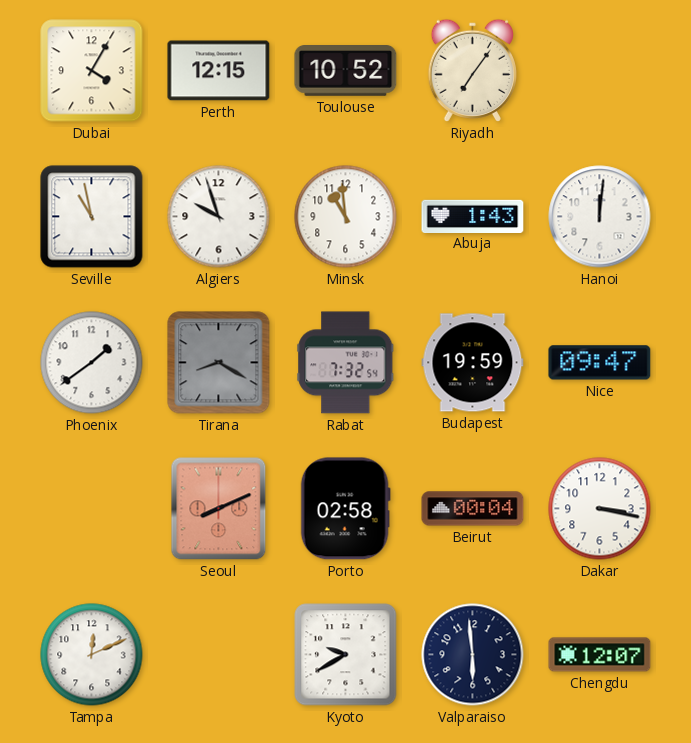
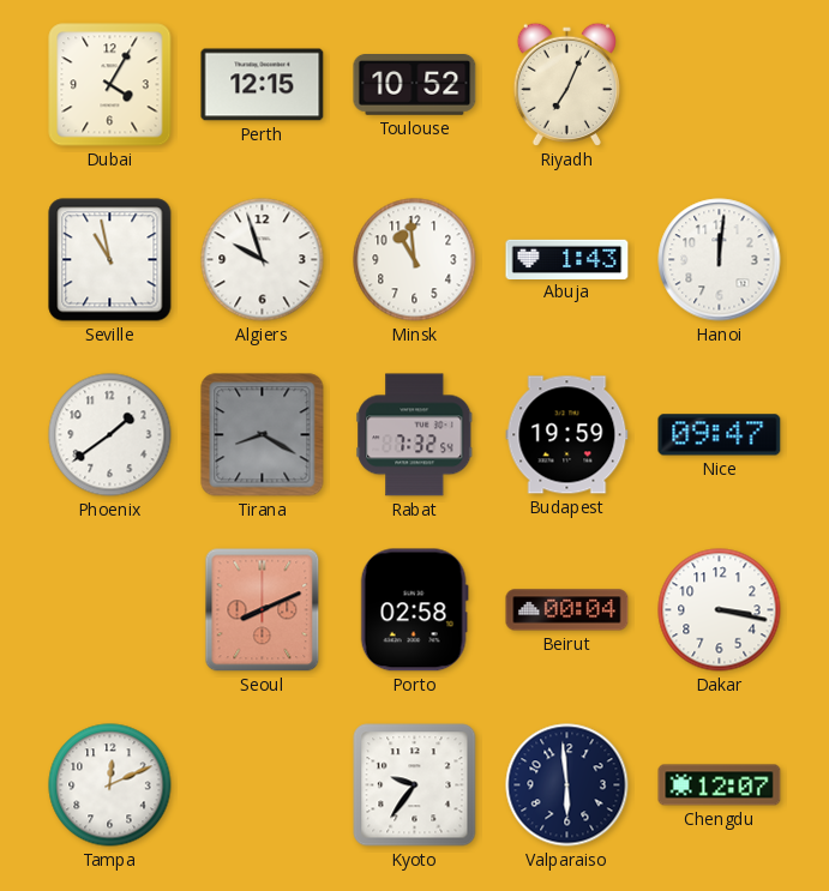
Riyadh: 7:06 -> 7:04 (566, 84)
Kyoto: 9:40 -> 9:36 (415, 785)
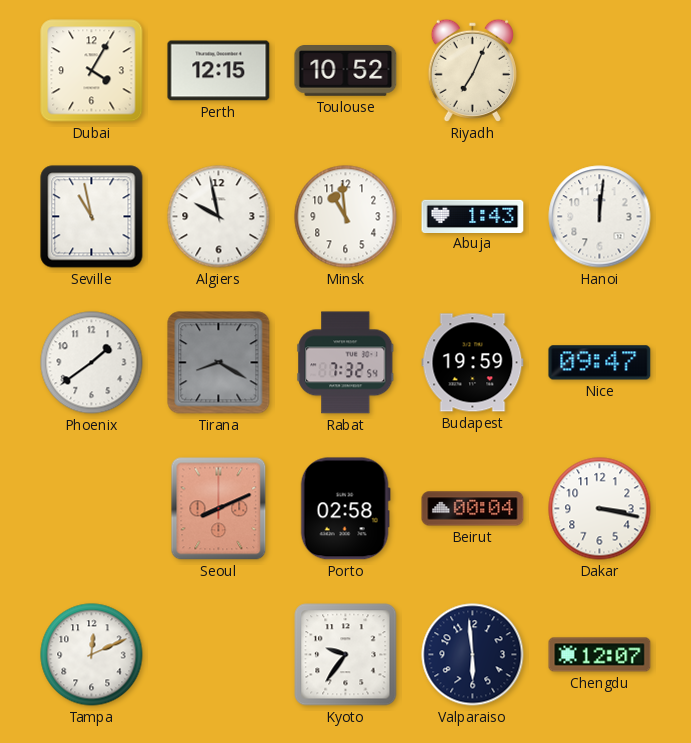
Algiers: 9:57 -> 9:58 (219, 217)
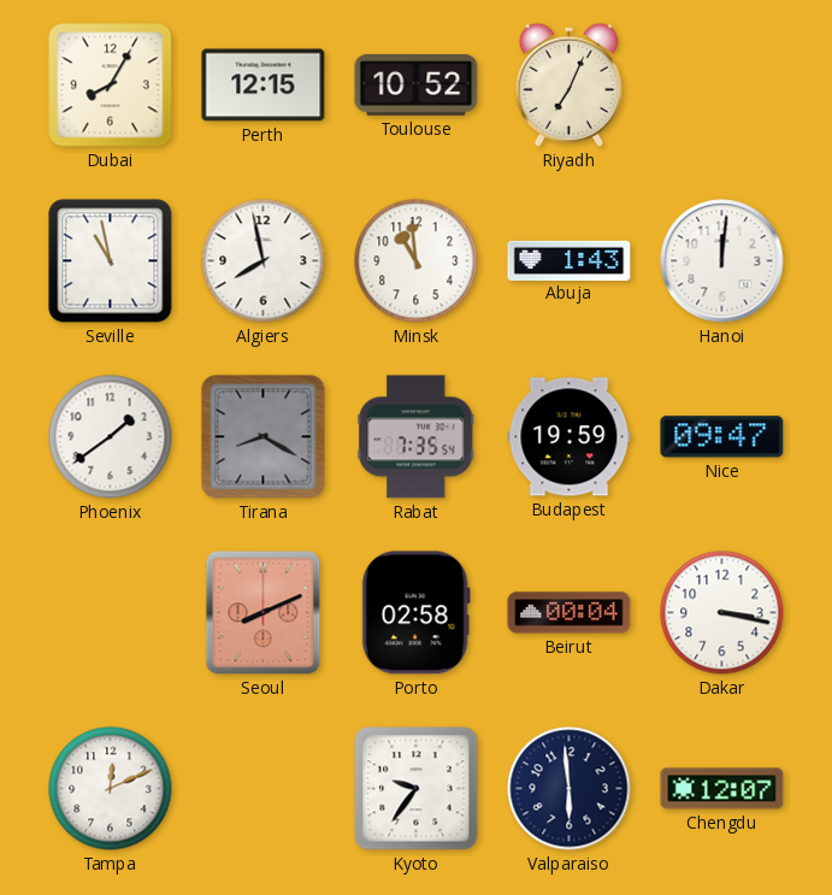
Dubai: 4:05 -> 8:05 (111, 86)
Algiers: 9:58 -> 7:58 (264, 261)
Rabat: 7:32 -> 7:35 (417, 437)
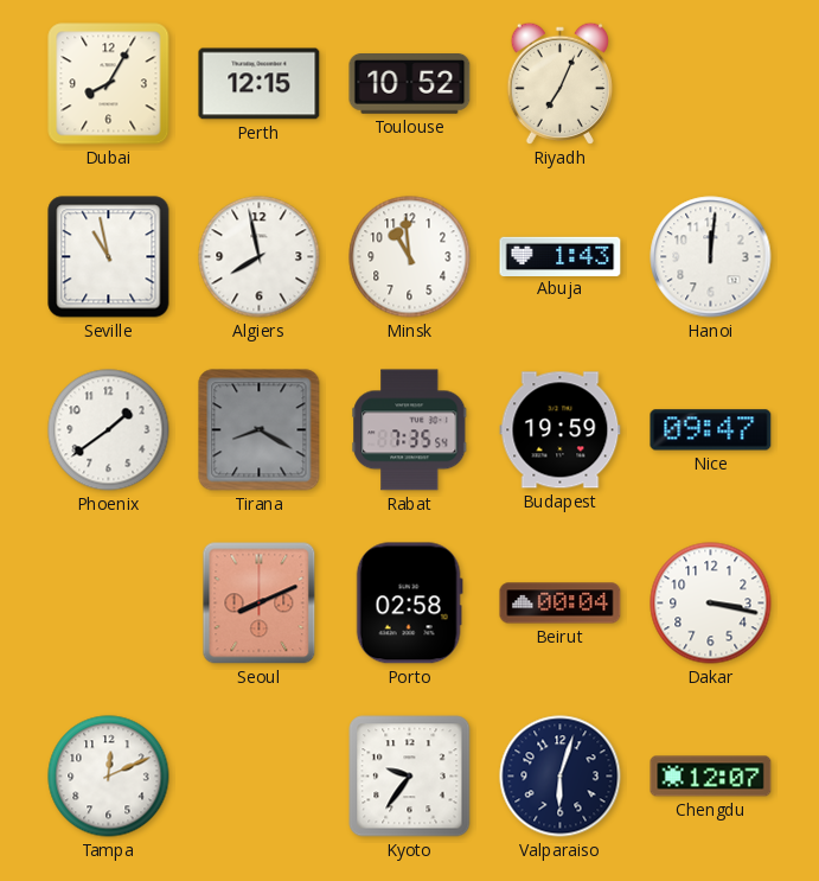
Valparaiso: 5:59 -> 6:03 (561, 777)
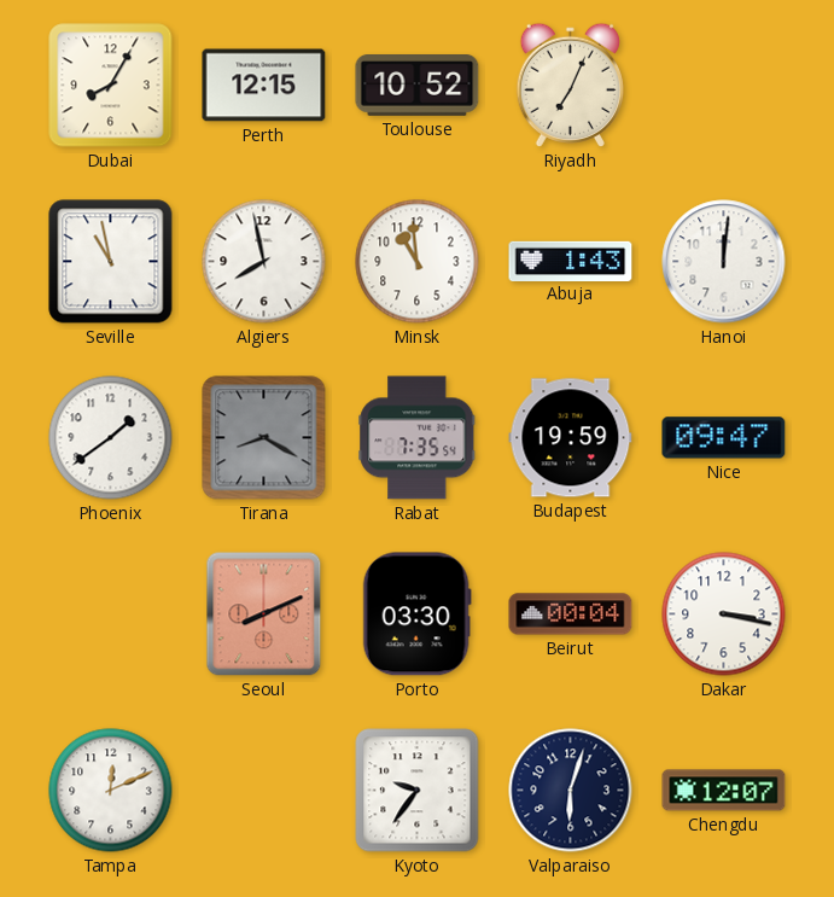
Porto: 02:58 -> 03:30 (416, 614)
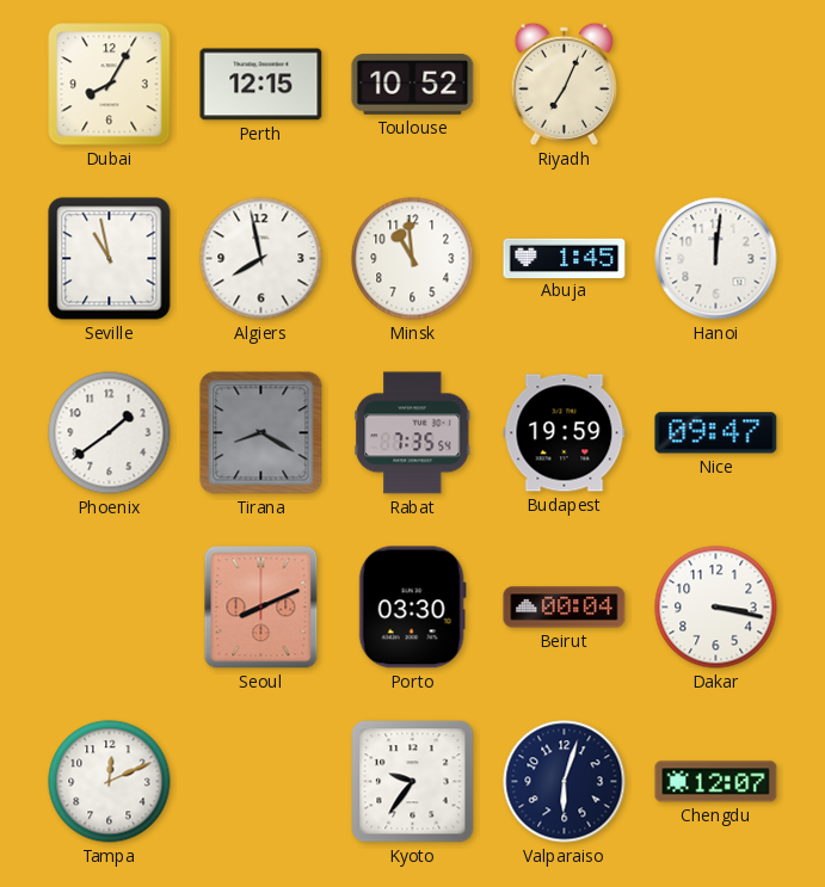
Abuja: 1:43 -> 1:45 (565, 258)
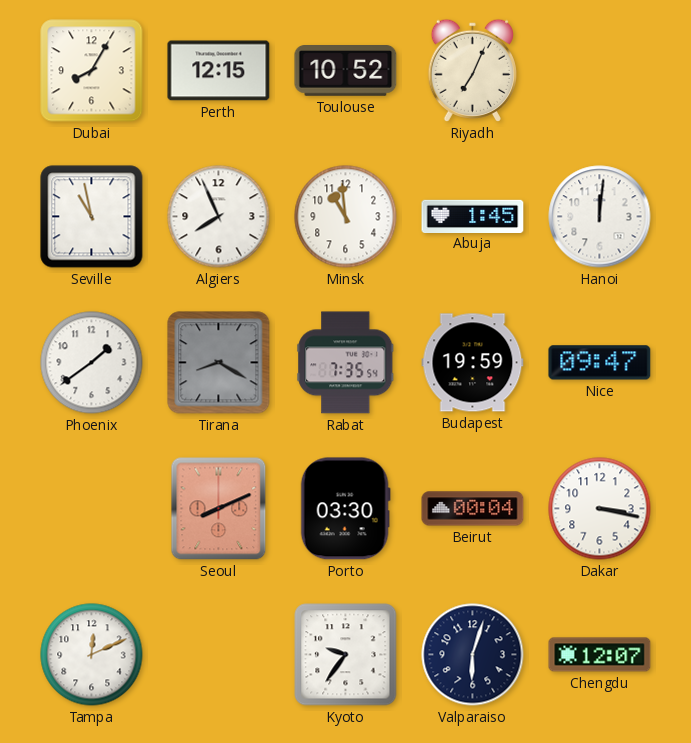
Algiers: 7:58 -> 7:56 (219, 217)
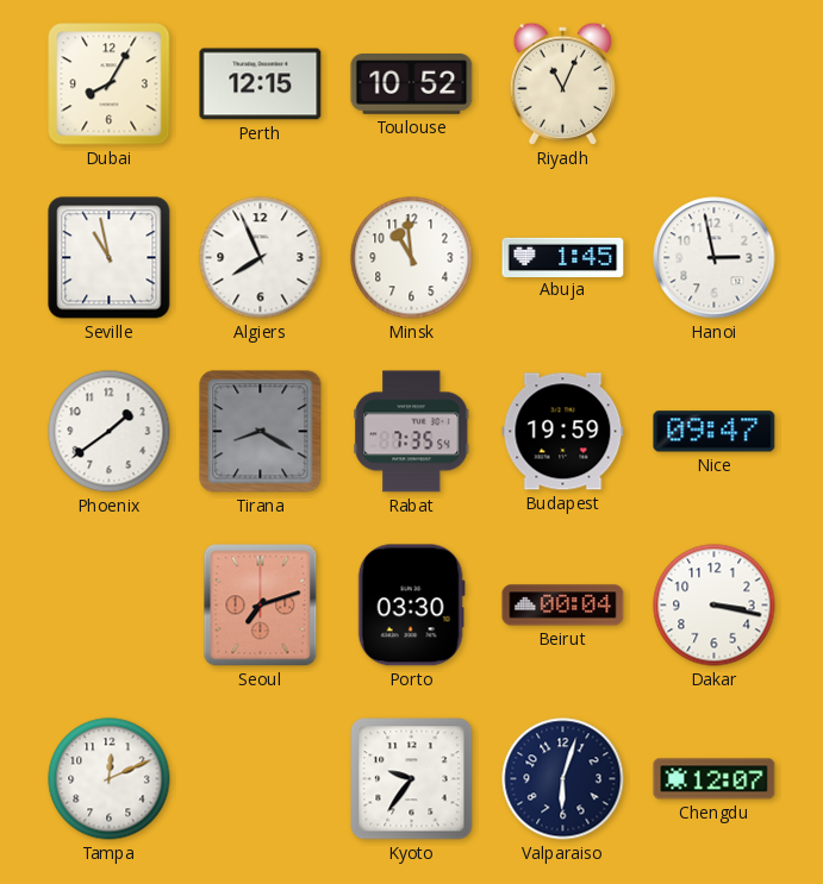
Riyadh: 7:04 -> 11:04 (562, 83)
Hanoi: 12:01 -> 2:58 (715, 258)
Seoul: 8:11 -> 7:12 (261, 606)
